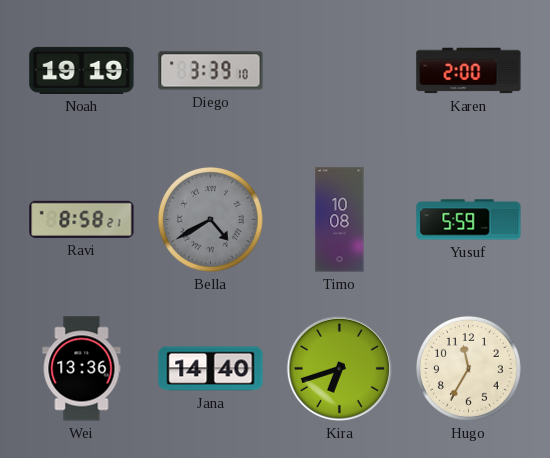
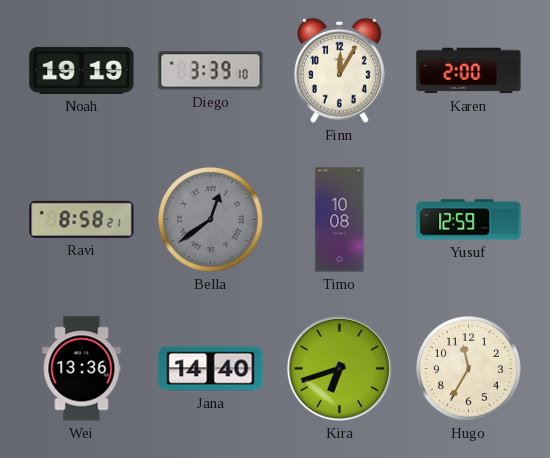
Finn: none -> 12:05 (340, 70)
Bella: 4:40 -> 12:39 (210, 219)
Yusuf: 5:59 -> 12:59 (469, 220)
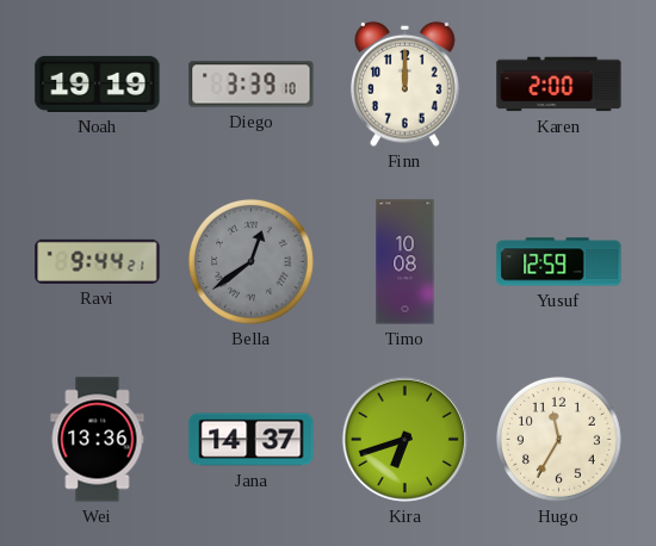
Finn: 12:05 -> 12:00 (406, 83)
Ravi: 8:58 -> 9:44 (98, 261)
Jana: 14:40 -> 14:37 (252, 440)
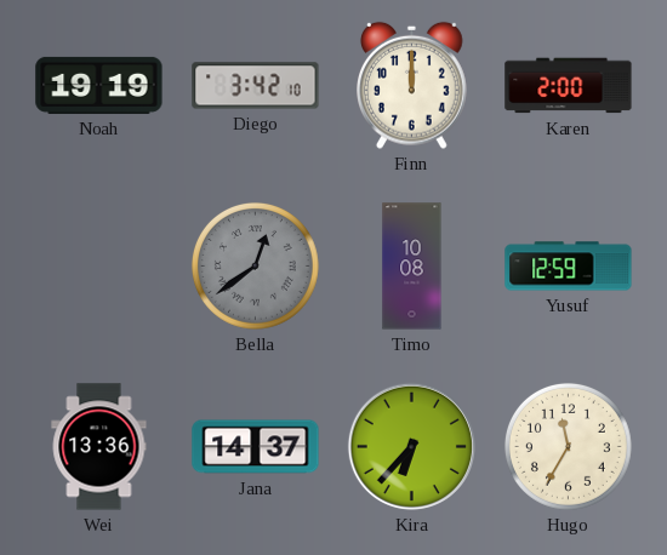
Diego: 3:39 -> 3:42 (256, 86)
Ravi: 9:44 -> none (98, 261)
Kira: 6:42 -> 6:37 (411, 446)
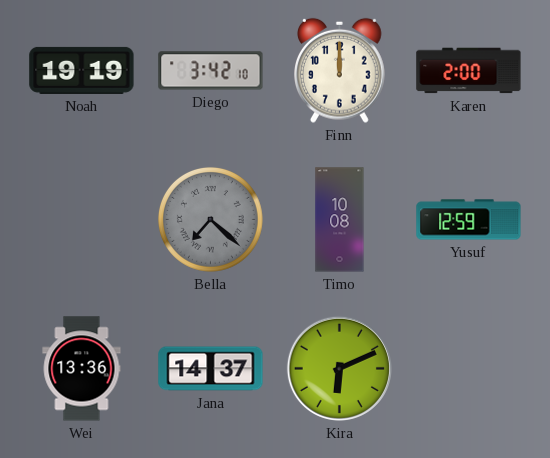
Bella: 12:39 -> 7:22 (210, 219)
Kira: 6:37 -> 6:11 (339, 368)
Hugo: 11:35 -> none (568, 446)
